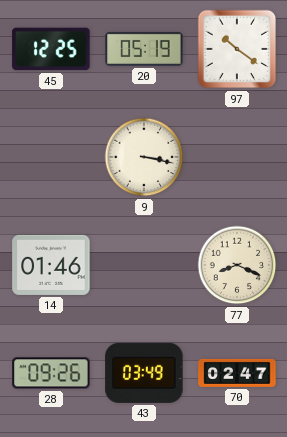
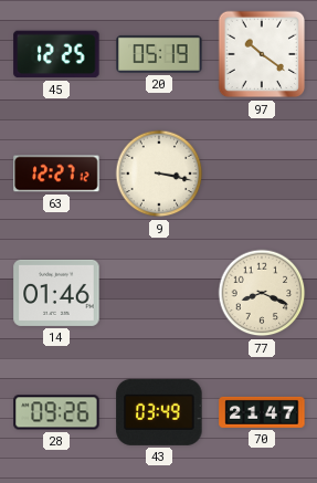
63: none -> 12:27 (56, 174)
70: 02:47 -> 21:47 (262, 412)
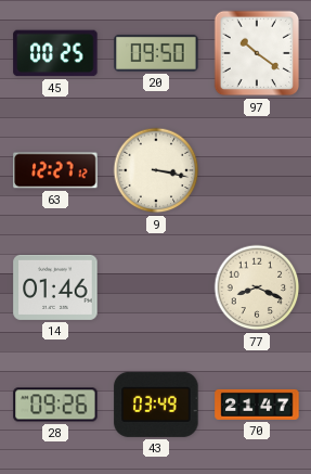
45: 12:25 -> 00:25 (55, 53)
20: 05:19 -> 09:50 (156, 53)
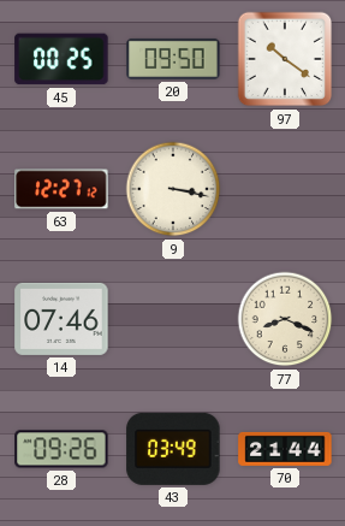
14: 01:46 -> 07:46 (61, 319)
70: 21:47 -> 21:44 (285, 449)
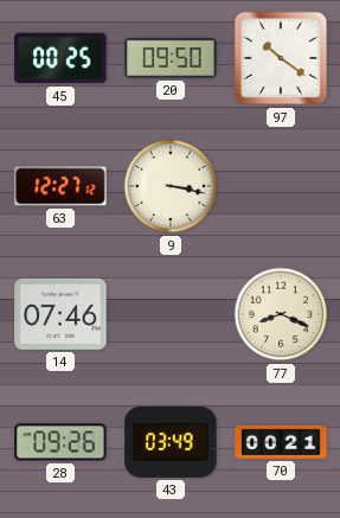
70: 21:44 -> 00:21 (281, 442)
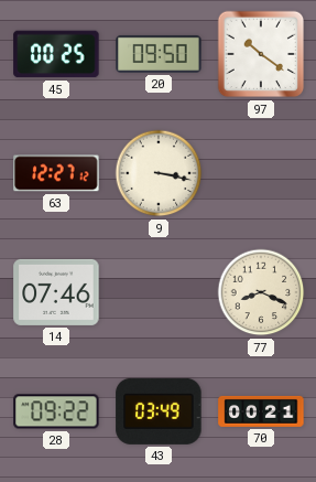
28: 09:26 -> 09:22 (56, 411)
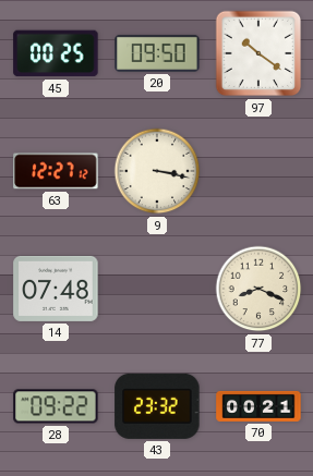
14: 07:46 -> 07:48 (56, 289)
43: 03:49 -> 23:32 (157, 406)
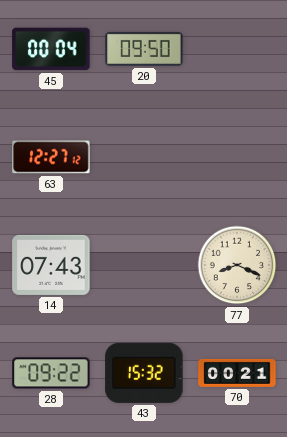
45: 00:25 -> 00:04 (51, 49)
97: 10:21 -> none (258, 53)
9: 3:17 -> none (157, 171)
14: 07:48 -> 07:43 (51, 265)
43: 23:32 -> 15:32 (144, 373)
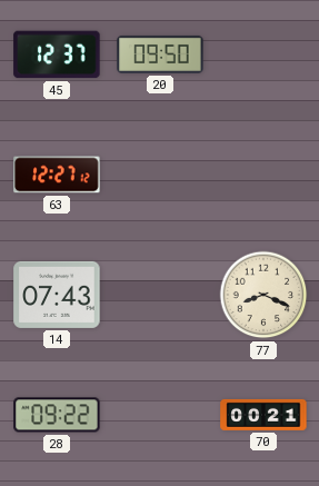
45: 00:04 -> 12:37 (57, 54)
43: 15:32 -> none (144, 373)
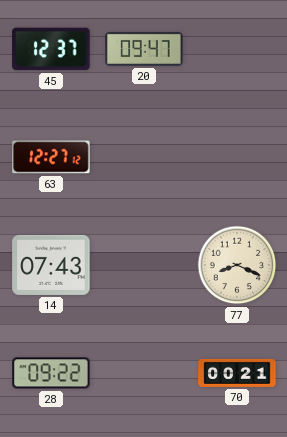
20: 09:50 -> 09:47 (144, 49)
